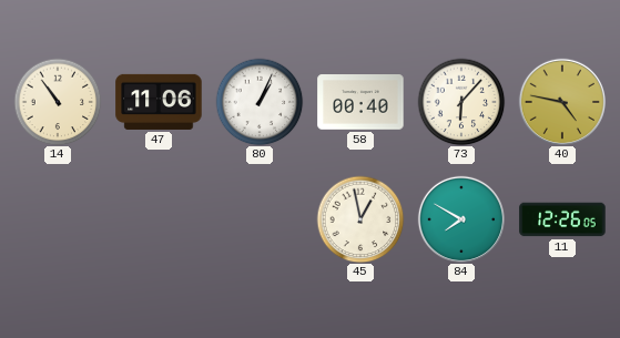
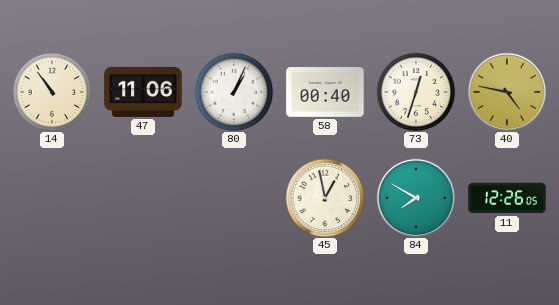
73: 6:07 -> 12:33 (416, 92)
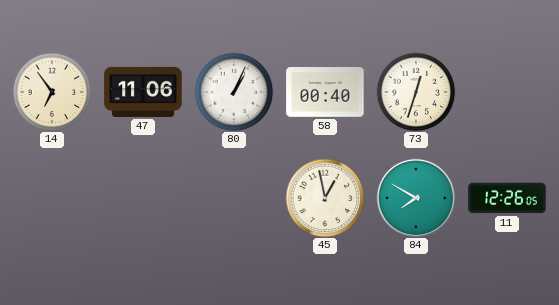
14: 10:54 -> 6:54 (52, 92)
40: 4:47 -> none (506, 91)
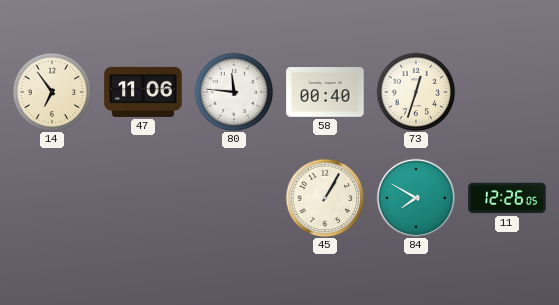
80: 1:04 -> 11:46 (234, 92)
45: 12:58 -> 1:05 (325, 198)
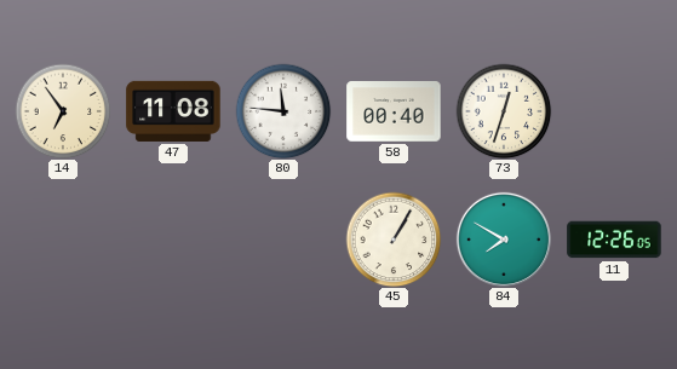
47: 11:06 -> 11:08 (173, 111)
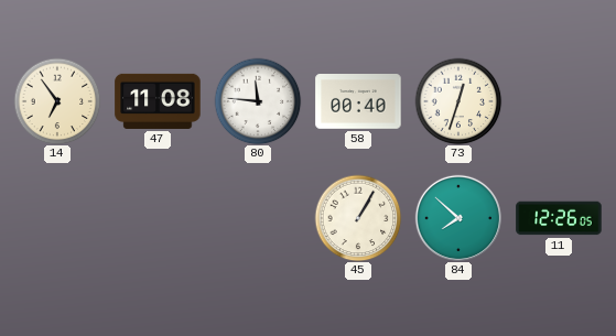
84: 7:50 -> 7:52 (457, 217)
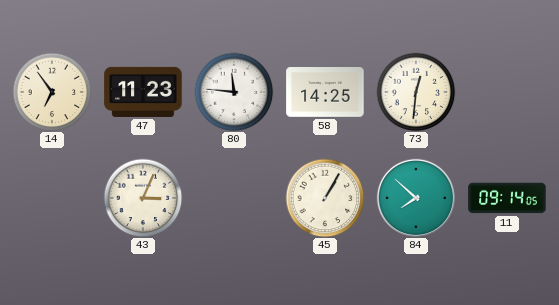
47: 11:08 -> 11:23 (143, 92)
58: 00:40 -> 14:25 (325, 92)
73: 12:33 -> 12:31 (416, 92)
43: none -> 3:04 (143, 198)
11: 12:26 -> 09:14 (507, 198)
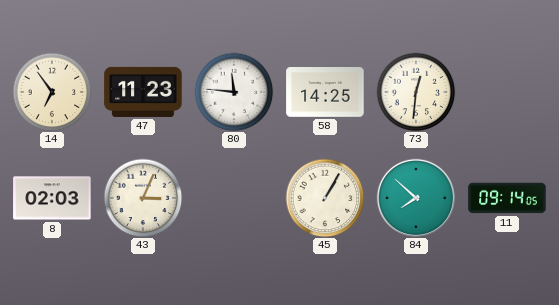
8: none -> 02:03 (52, 198)
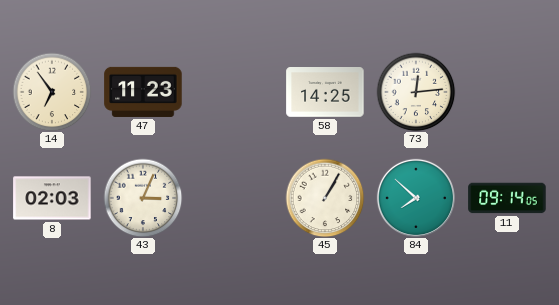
80: 11:46 -> none (234, 92)
73: 12:31 -> 12:14 (416, 92)
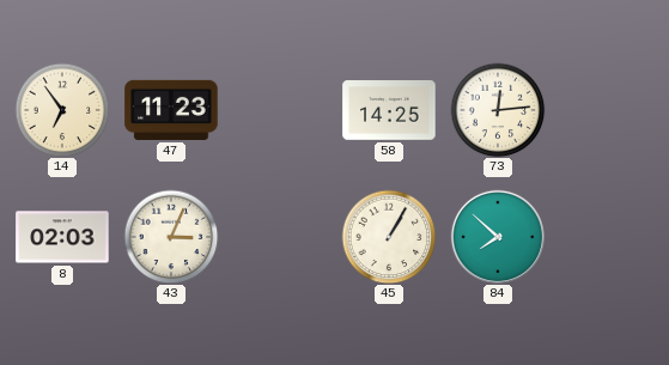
11: 09:14 -> none (507, 198)
